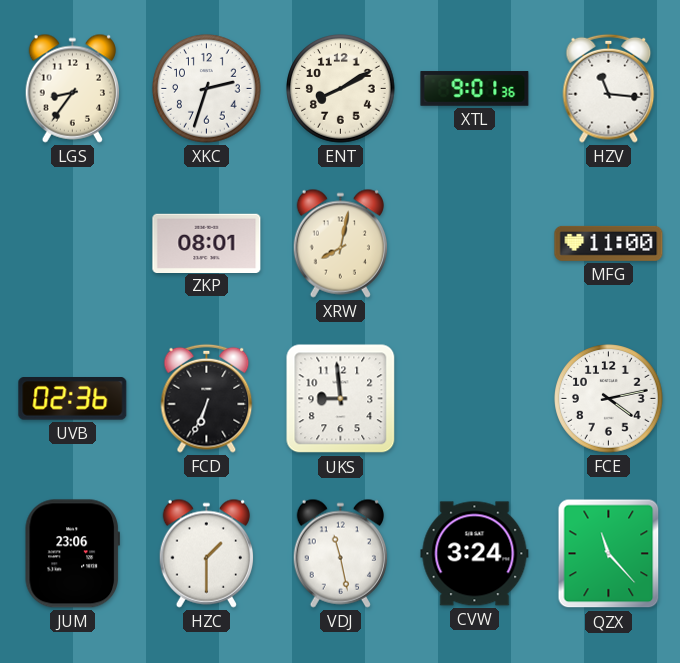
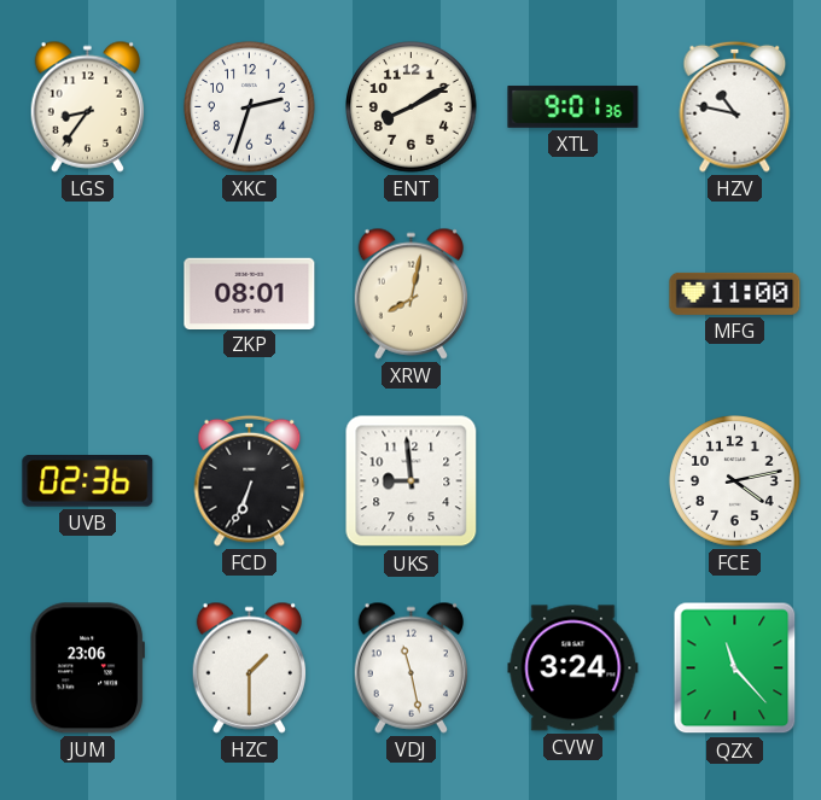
HZV: 11:16 -> 10:47 (735, 106)
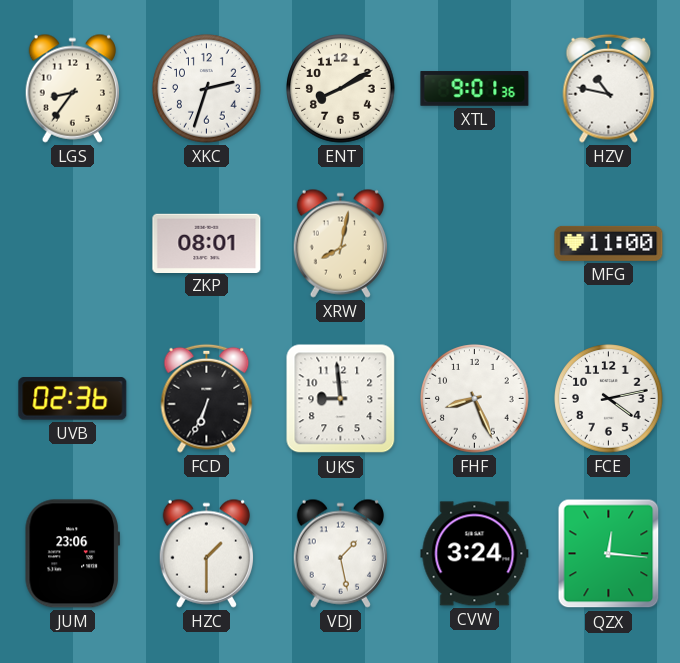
FHF: none -> 8:26 (475, 399)
VDJ: 11:28 -> 1:28 (340, 553)
QZX: 11:23 -> 12:16 (609, 554)
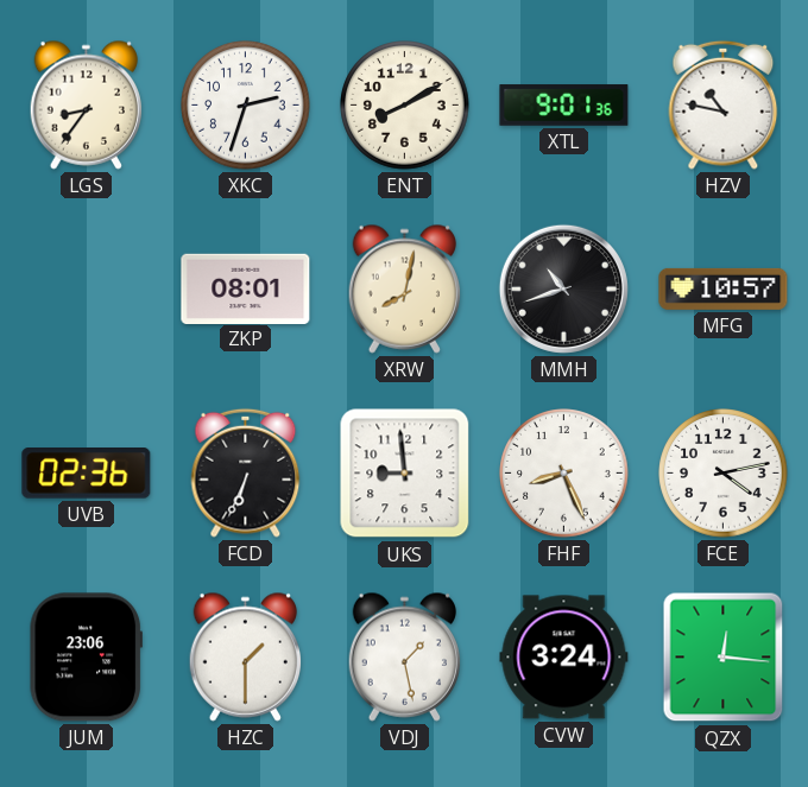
MMH: none -> 10:42 (563, 288)
MFG: 11:00 -> 10:57 (724, 288)
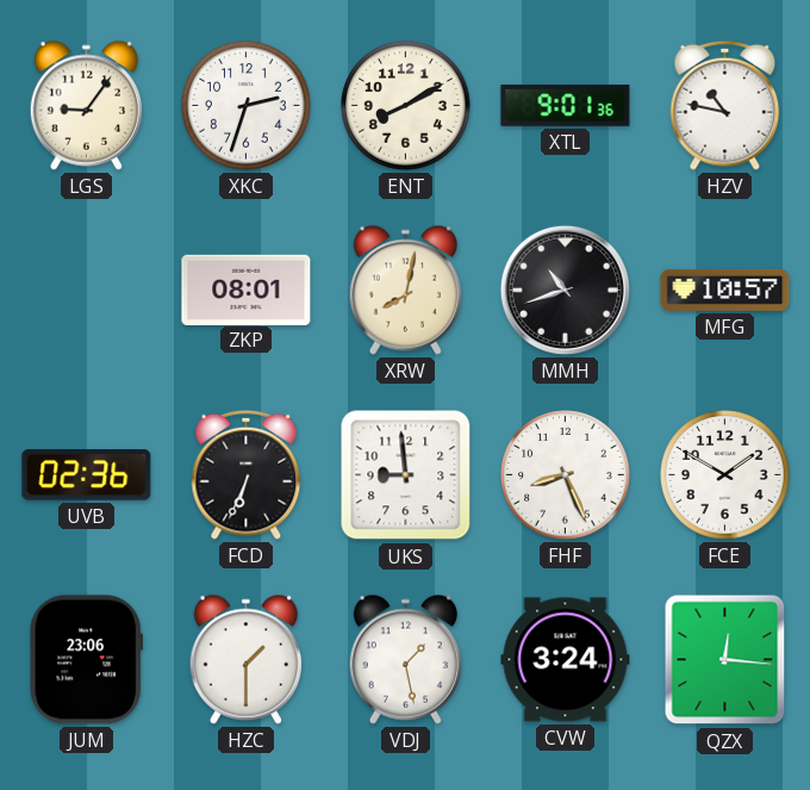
LGS: 8:36 -> 9:06 (86, 105)
FCE: 4:13 -> 1:50 (725, 475)
